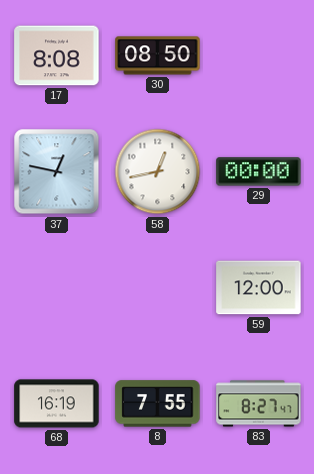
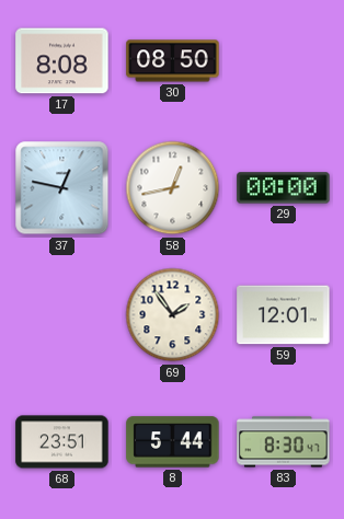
69: none -> 1:54 (173, 315)
59: 12:00 -> 12:01 (284, 315)
68: 16:19 -> 23:51 (62, 442)
8: 7:55 -> 5:44 (173, 442)
83: 8:27 -> 8:30 (284, 442)
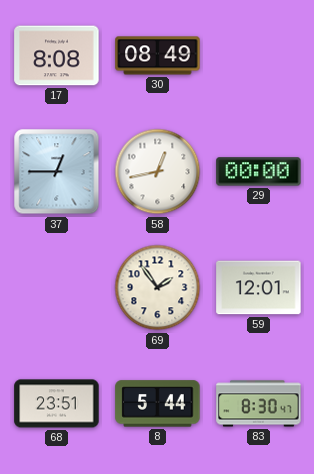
30: 08:50 -> 08:49 (158, 56)
37: 12:47 -> 12:45 (57, 172)
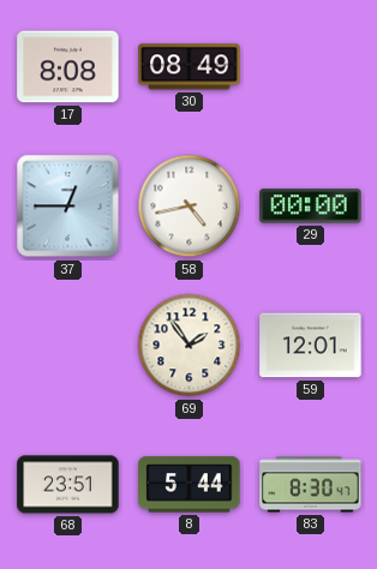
58: 12:43 -> 4:43 (190, 206)
